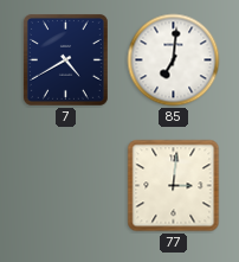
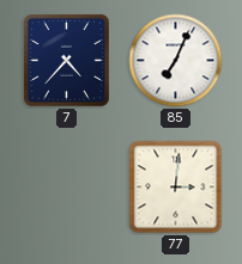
7: 4:40 -> 4:37 (66, 60)
85: 7:01 -> 7:04 (176, 61)
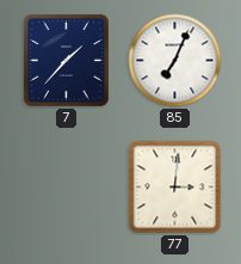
7: 4:37 -> 1:37 (66, 60)
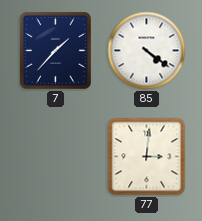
85: 7:04 -> 4:21 (147, 51)
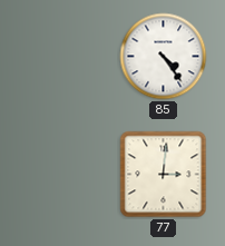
7: 1:37 -> none (55, 50)
85: 4:21 -> 4:24 (164, 57)
